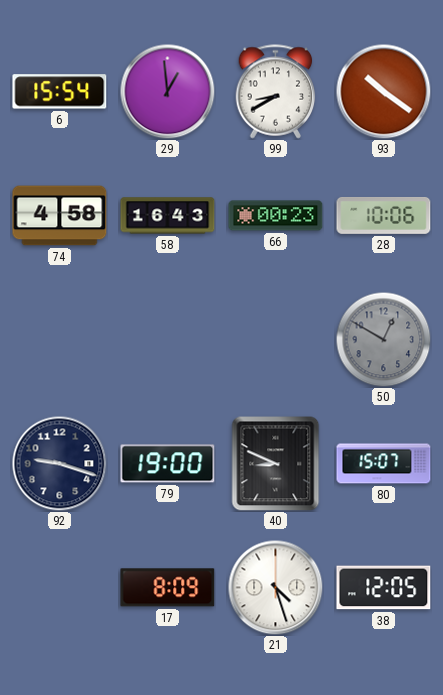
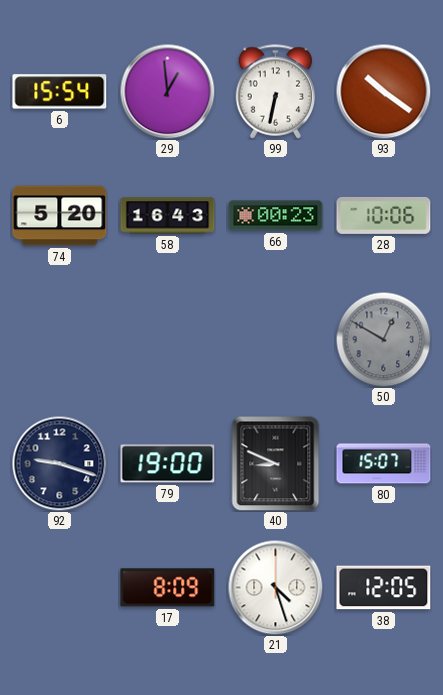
99: 8:40 -> 6:32 (276, 92)
74: 4:58 -> 5:20 (60, 216)
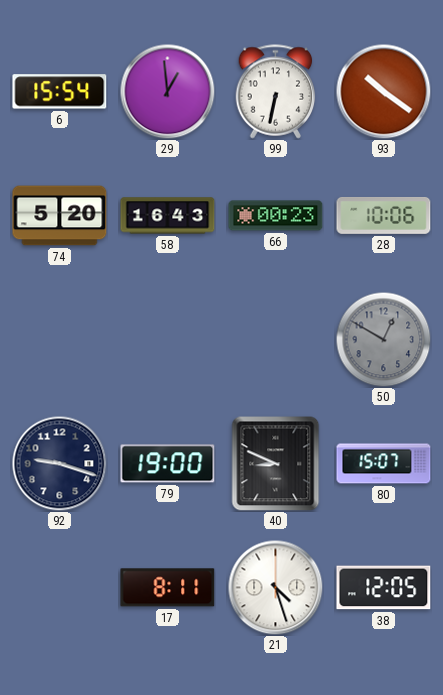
17: 8:09 -> 8:11 (168, 588)
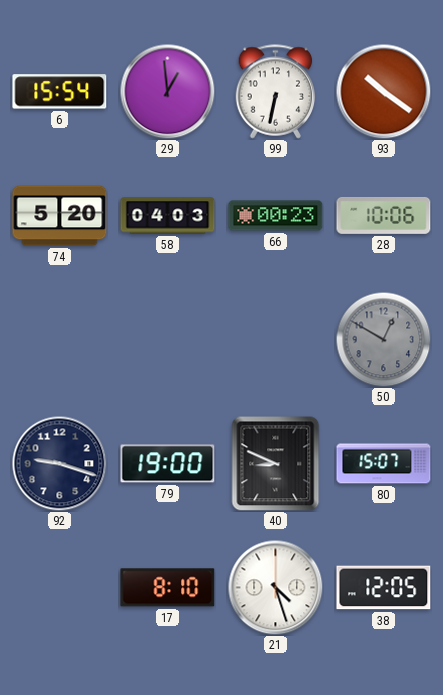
58: 16:43 -> 04:03 (168, 216)
17: 8:11 -> 8:10 (168, 588)
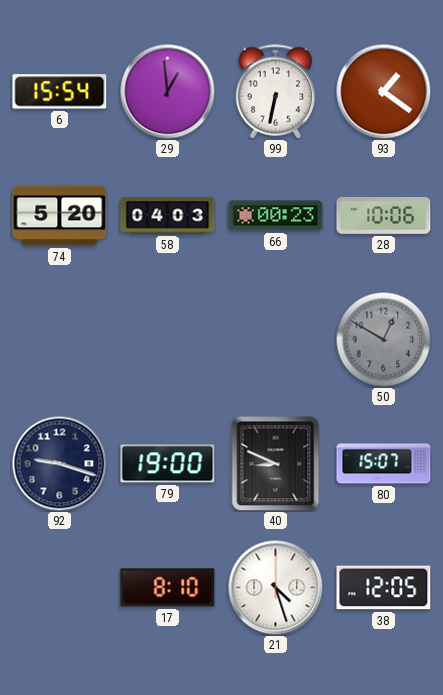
93: 10:21 -> 1:21 (383, 91)
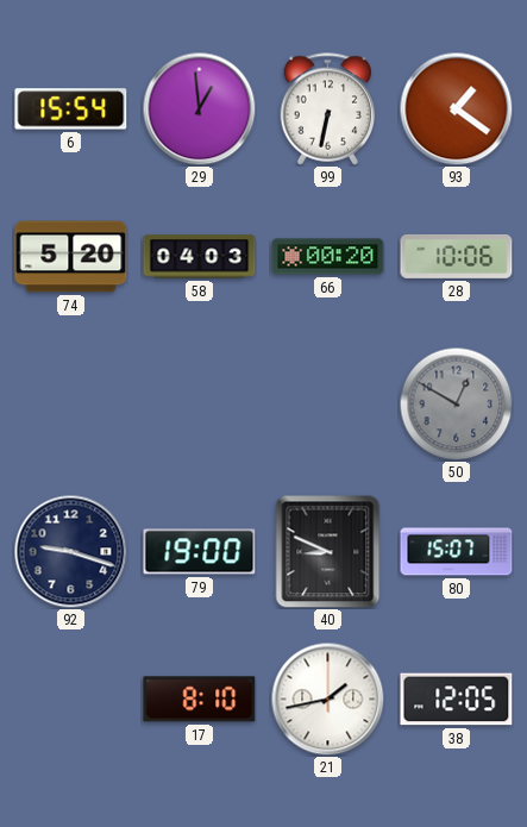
66: 00:23 -> 00:20 (328, 257)
21: 4:27 -> 1:43 (327, 698)
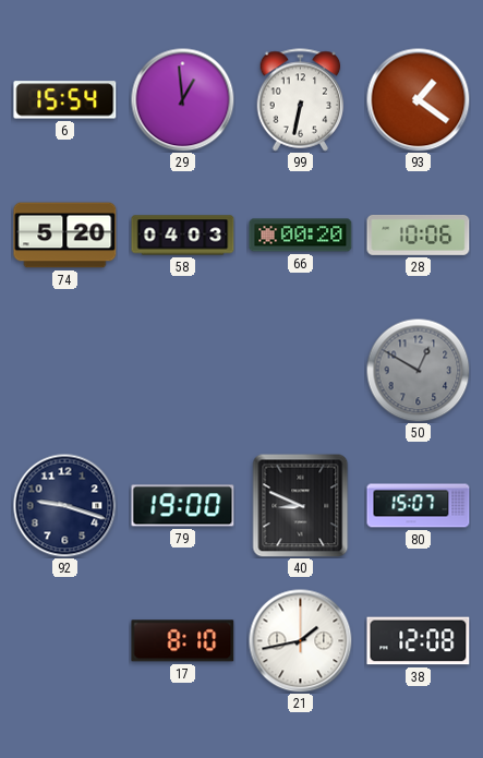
38: 12:05 -> 12:08 (419, 641)
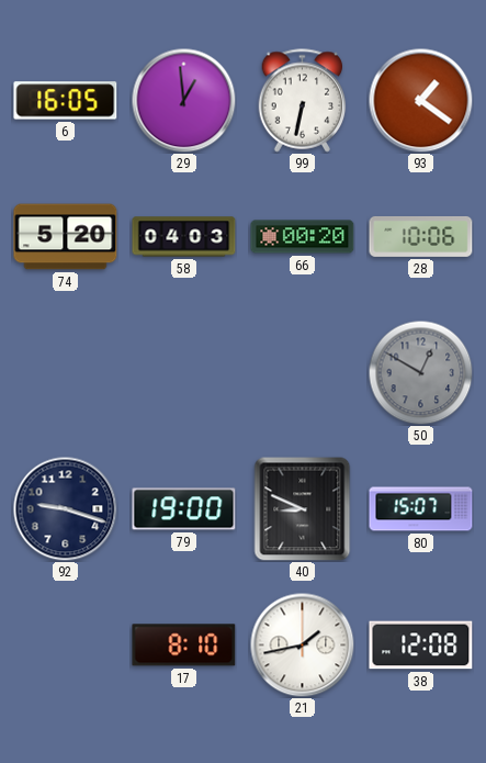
6: 15:54 -> 16:05 (66, 101)
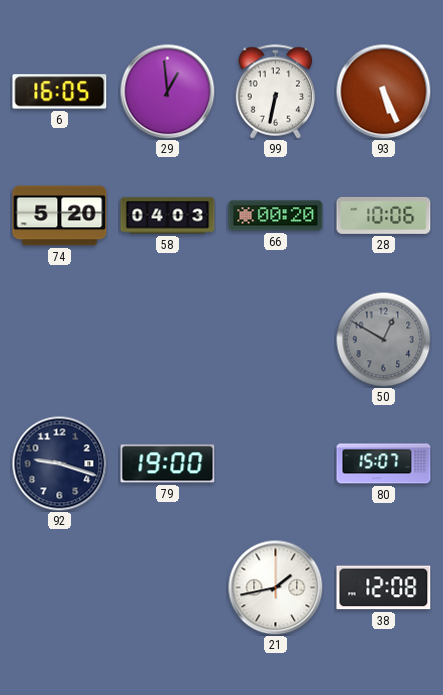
93: 1:21 -> 5:26 (383, 91)
40: 8:49 -> none (303, 508)
17: 8:10 -> none (184, 646)
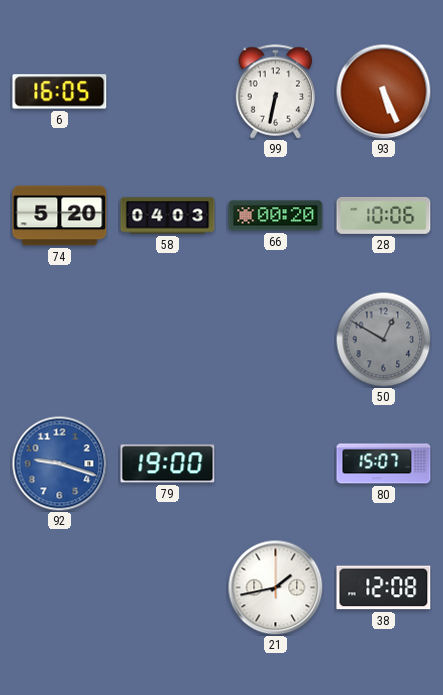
29: 12:59 -> none (167, 91)
92 dial: navy -> blue (59, 463)
